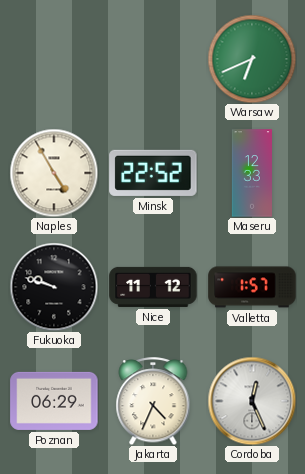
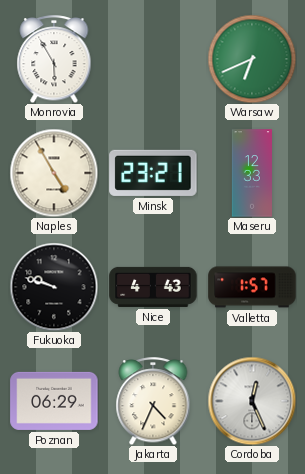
Monrovia: none -> 5:55 (54, 59)
Minsk: 22:52 -> 23:21 (153, 173)
Nice: 11:12 -> 4:43 (153, 287)
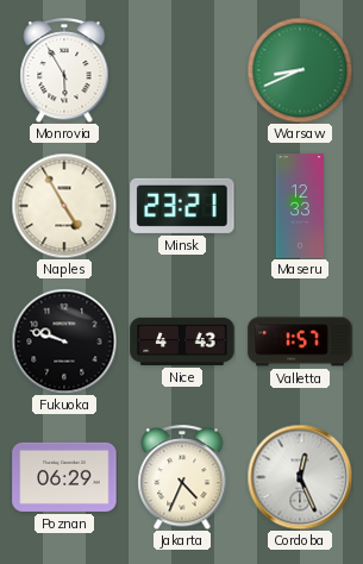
Warsaw: 6:41 -> 8:41 (300, 70)
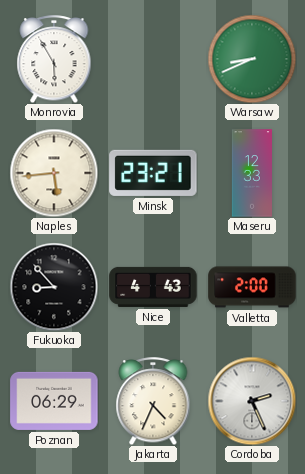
Naples: 4:55 -> 5:44 (54, 173)
Fukuoka: 9:48 -> 8:53 (54, 287)
Valletta: 1:57 -> 2:00 (252, 287)
Cordoba: 12:26 -> 2:26 (252, 401)
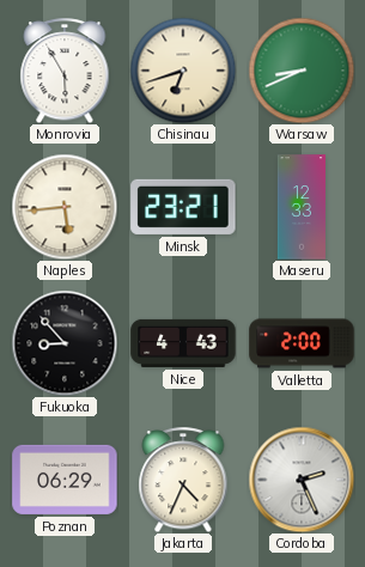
Chisinau: none -> 6:42 (183, 71)
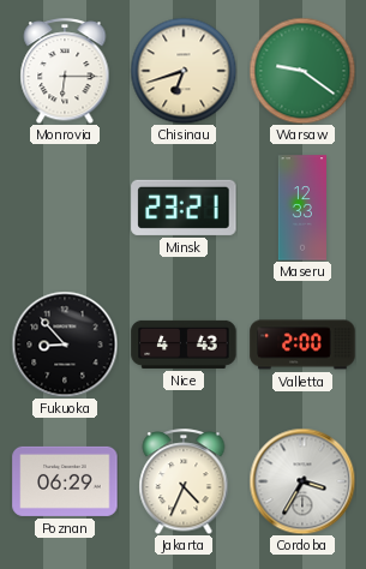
Monrovia: 5:55 -> 6:15 (65, 71)
Warsaw: 8:41 -> 9:21 (302, 71)
Naples: 5:44 -> none (65, 207)
Cordoba: 2:26 -> 3:35 (302, 481)
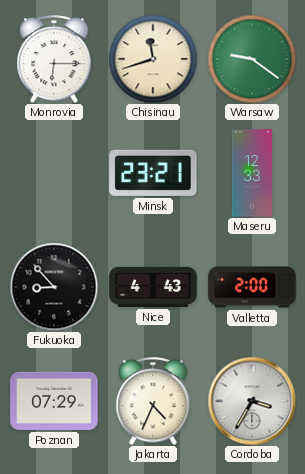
Chisinau: 6:42 -> 11:42 (153, 59)
Poznan: 06:29 -> 07:29 (54, 401)
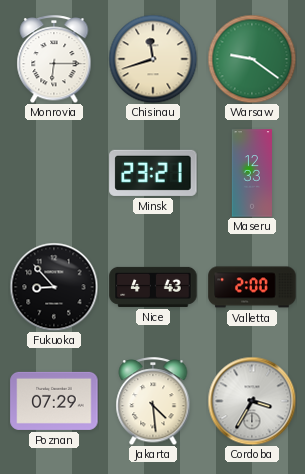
Jakarta: 4:34 -> 4:29 (153, 401)
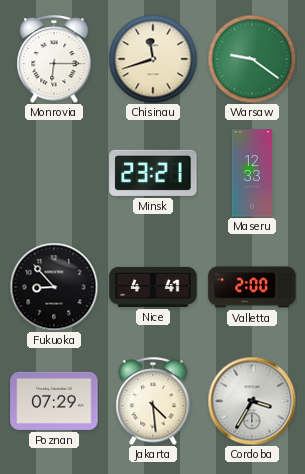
Nice: 4:43 -> 4:41 (153, 287)
